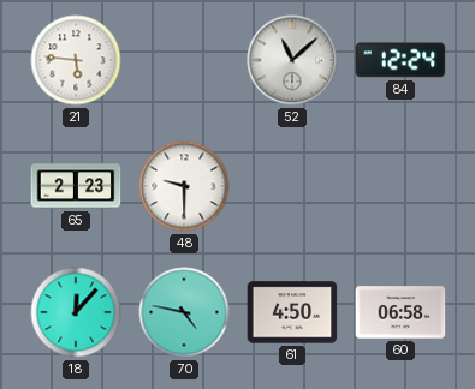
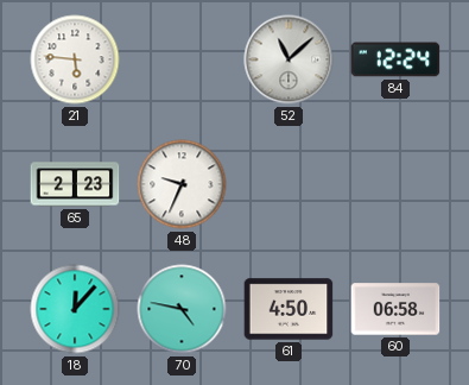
48: 9:30 -> 9:34 (182, 184)
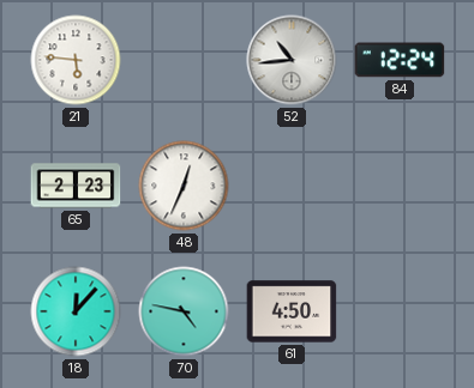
52: 11:08 -> 10:44 (292, 60)
48: 9:34 -> 12:34 (184, 186)
60: 06:58 -> none (395, 309)
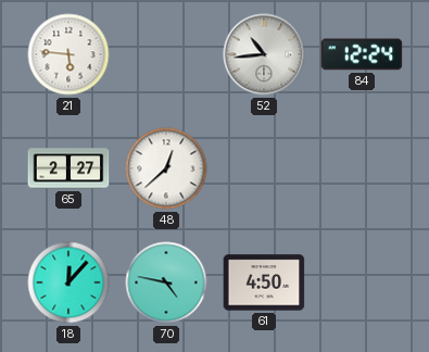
65: 2:23 -> 2:27 (68, 168)
48: 12:34 -> 12:38 (166, 168)
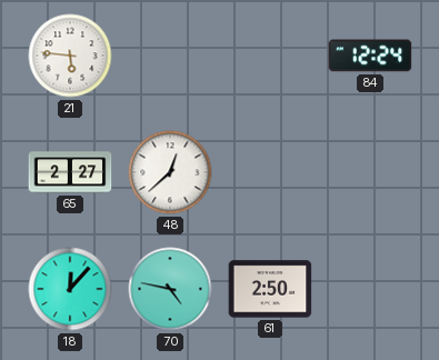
52: 10:44 -> none (264, 54)
61: 4:50 -> 2:50 (270, 289)
